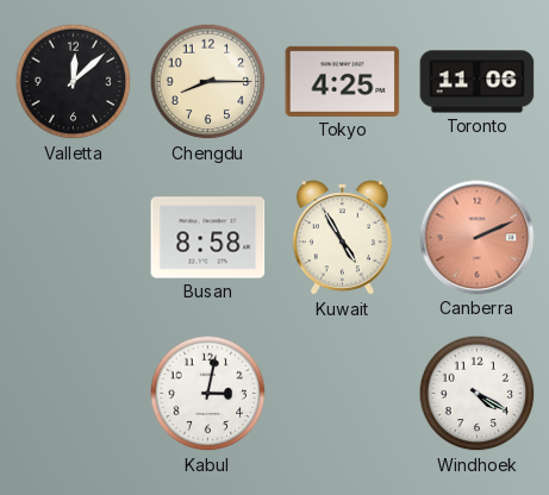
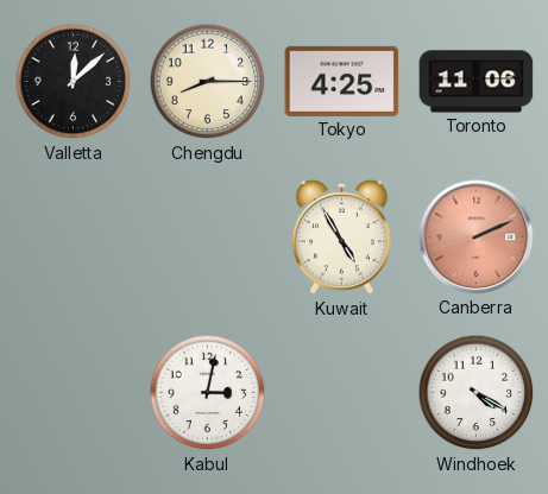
Busan: 8:58 -> none (208, 238)
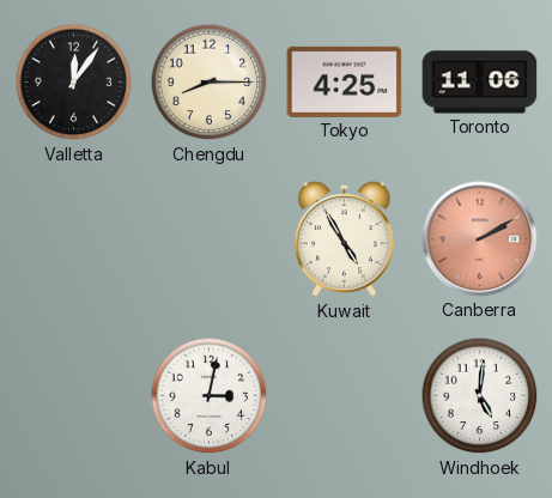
Valletta: 12:08 -> 12:06 (74, 83)
Canberra: 2:11 -> 2:10 (480, 239)
Windhoek: 4:20 -> 5:01 (480, 396)
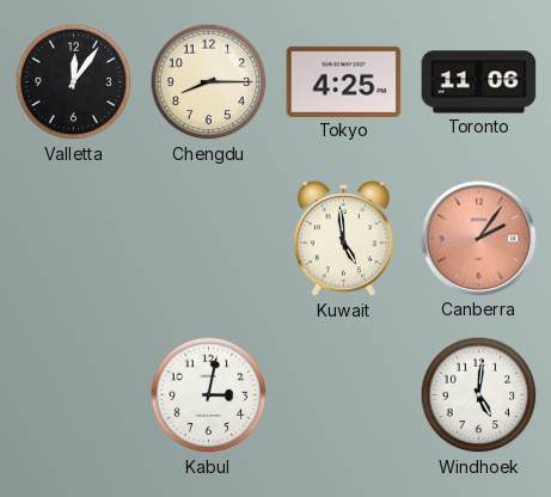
Kuwait: 4:55 -> 4:59 (343, 239)
Canberra: 2:10 -> 2:06 (479, 239)
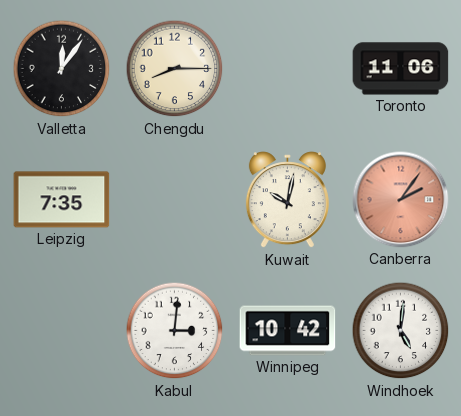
Tokyo: 4:25 -> none (344, 81)
Leipzig: none -> 7:35 (62, 200)
Kuwait: 4:59 -> 10:02 (287, 200)
Kabul: 3:02 -> 3:01 (175, 331)
Winnipeg: none -> 10:42 (288, 331)
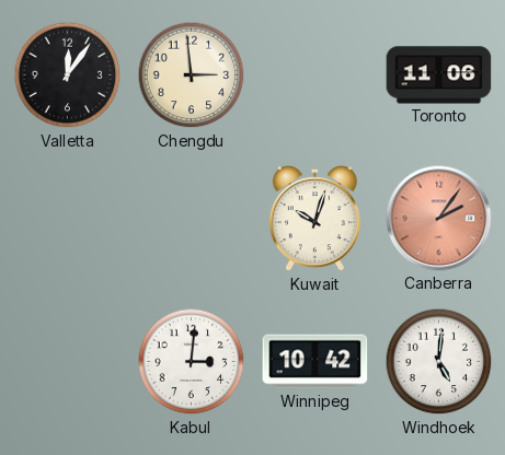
Chengdu: 8:15 -> 2:59 (192, 75)
Leipzig: 7:35 -> none (62, 200)
Kuwait: 10:02 -> 10:03 (314, 219)
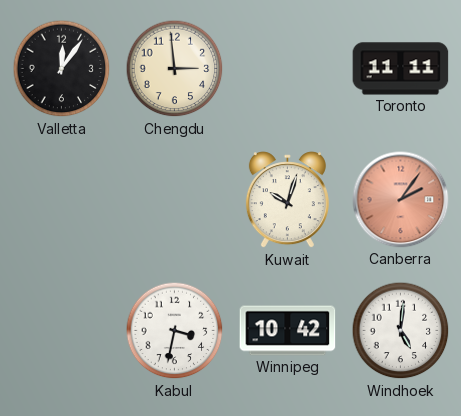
Toronto: 11:06 -> 11:11 (401, 69)
Kabul: 3:01 -> 3:32 (175, 331)
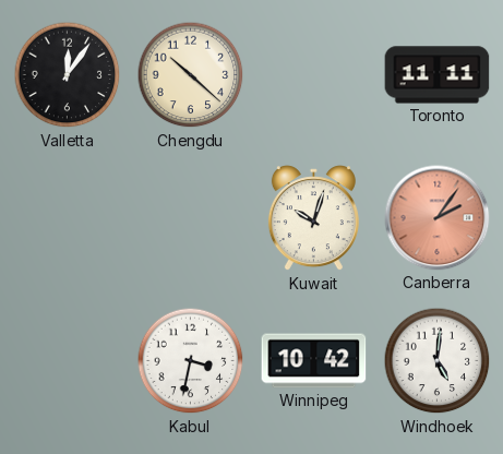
Chengdu: 2:59 -> 10:22 (191, 75)
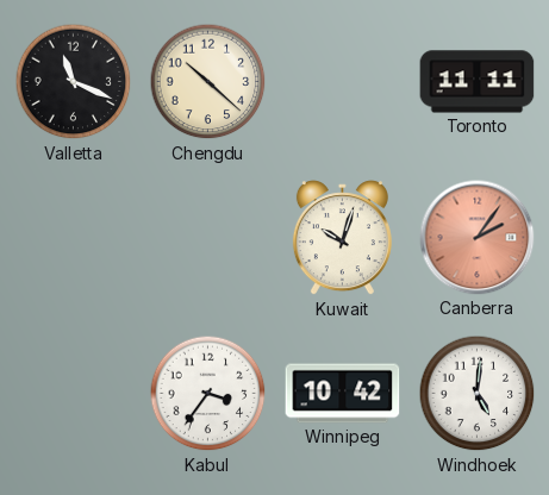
Valletta: 12:06 -> 11:19 (74, 82)
Kabul: 3:32 -> 3:36 (208, 394)
